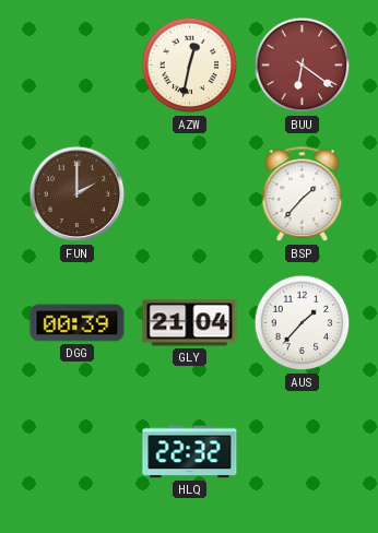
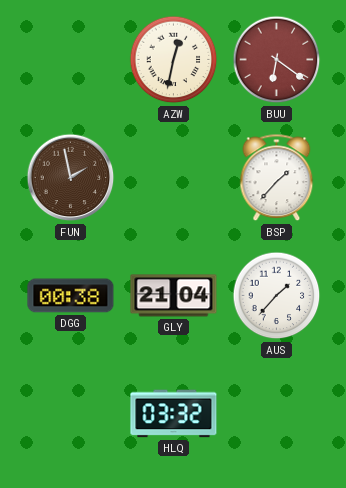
FUN: 2:00 -> 1:58 (71, 178)
DGG: 00:39 -> 00:38 (71, 296)
HLQ: 22:32 -> 03:32 (174, 414)
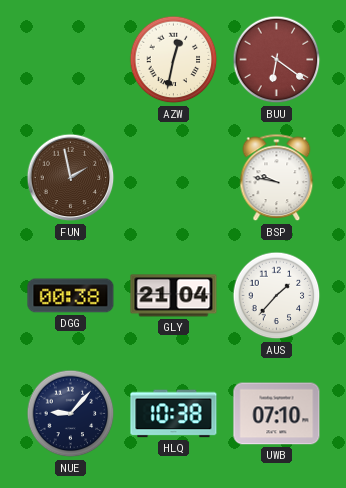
BSP: 1:37 -> 9:47 (277, 178)
NUE: none -> 9:07 (71, 414)
HLQ: 03:32 -> 10:38 (174, 414)
UWB: none -> 07:10 (277, 414)
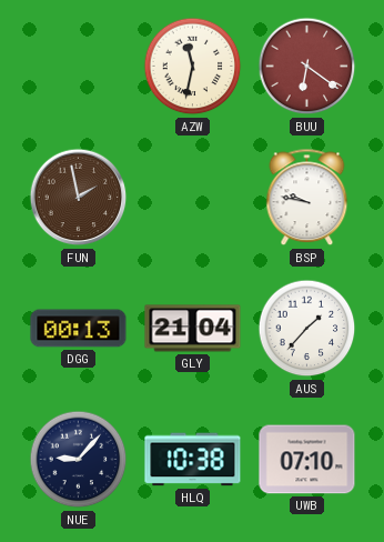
AZW: 12:32 -> 11:32 (193, 67)
DGG: 00:38 -> 00:13 (79, 329)
